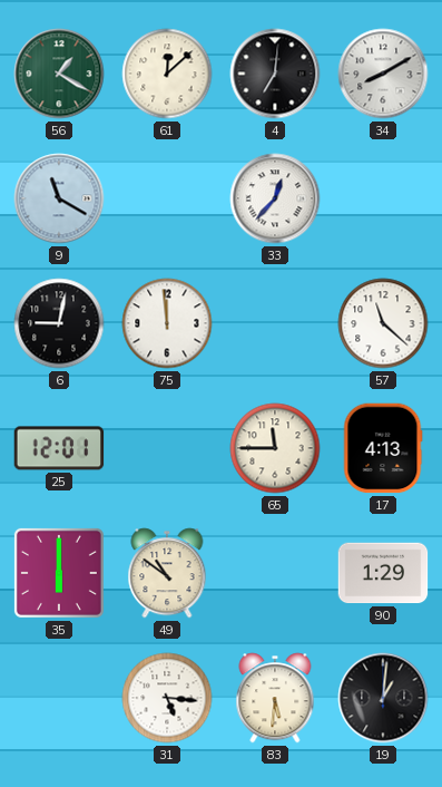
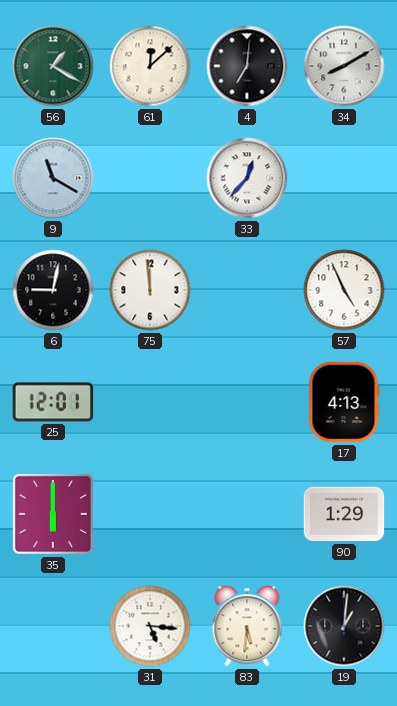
57: 11:22 -> 4:56 (344, 290)
65: 11:45 -> none (275, 448)
49: 10:51 -> none (167, 573)
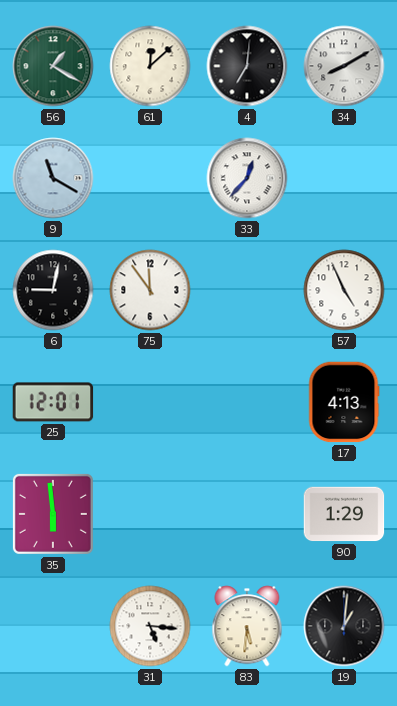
75: 11:59 -> 11:54 (150, 290)
35: 6:00 -> 5:59 (53, 514)
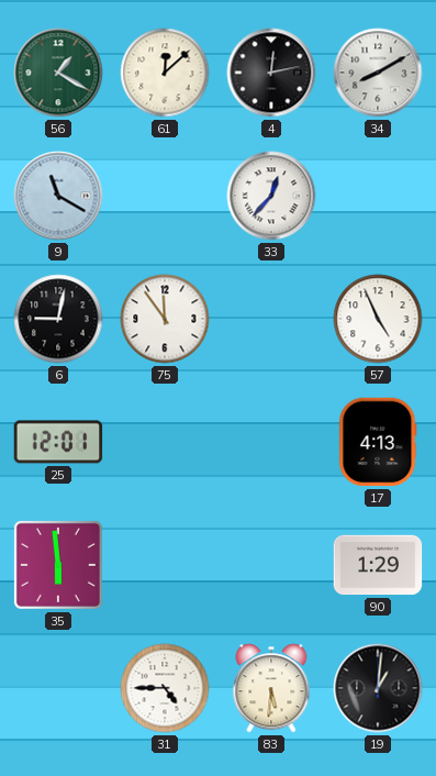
4: 7:01 -> 12:13 (271, 73)
31: 5:16 -> 4:45 (165, 688)
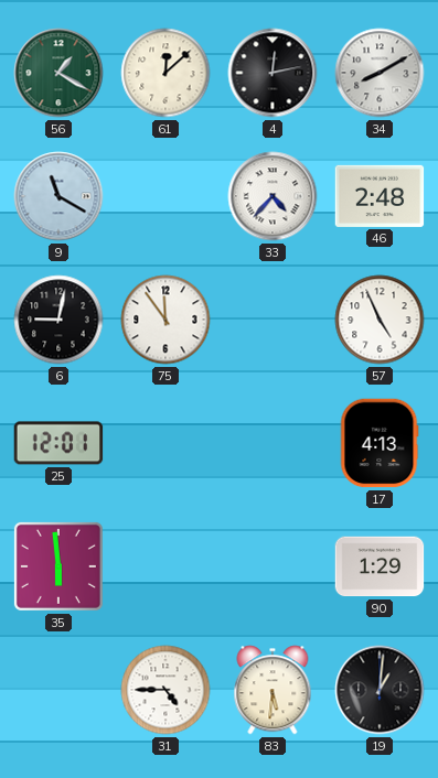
33: 12:37 -> 4:37 (273, 196)
46: none -> 2:48 (380, 196)
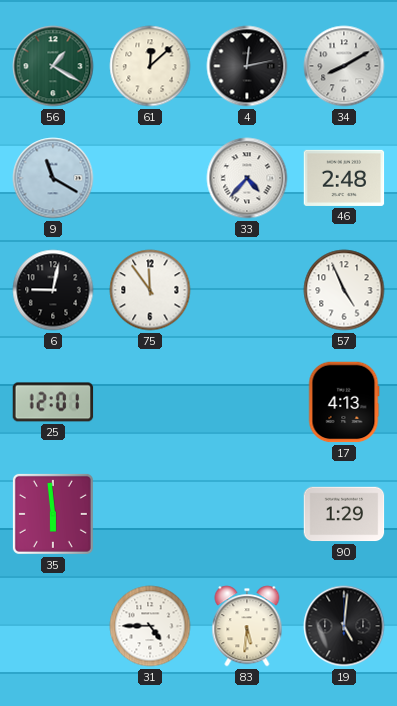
19: 1:01 -> 5:01 (344, 626)
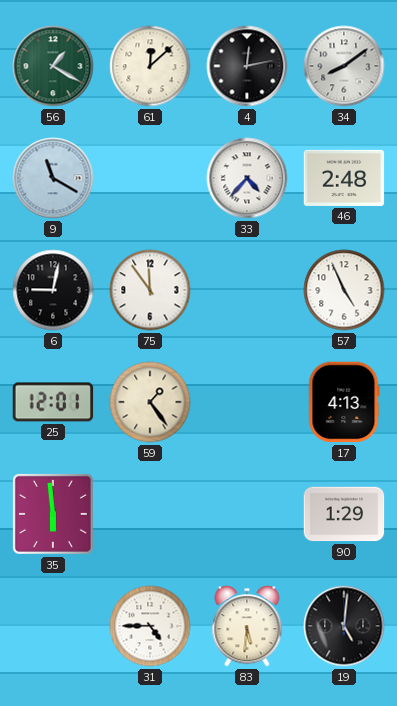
34: 8:10 -> 8:09 (344, 66)
59: none -> 1:24 (150, 402)
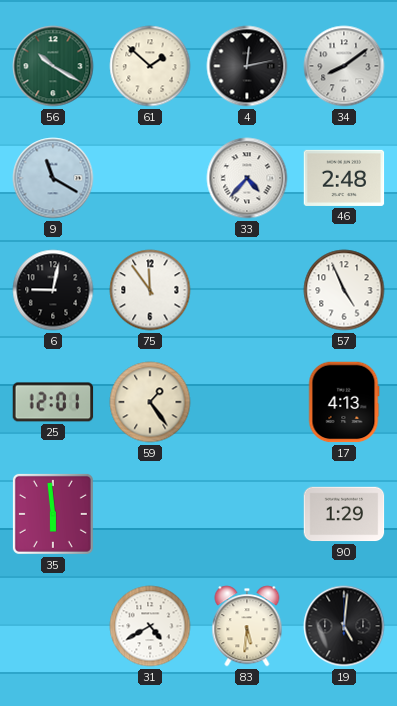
56: 1:20 -> 10:20 (53, 66)
61: 12:08 -> 1:52 (150, 66)
31: 4:45 -> 4:40 (150, 626)
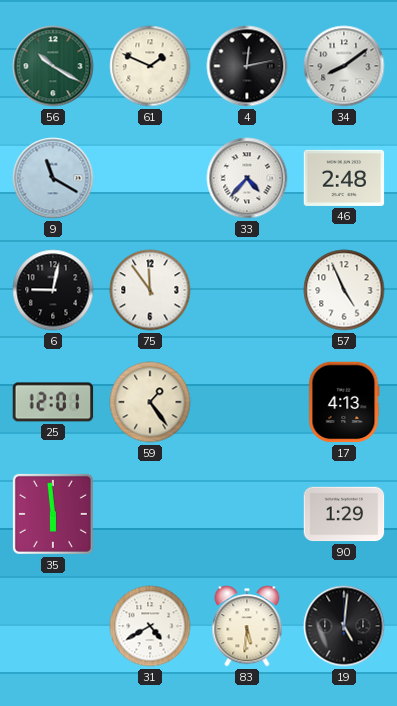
61: 1:52 -> 1:49 (150, 66)
